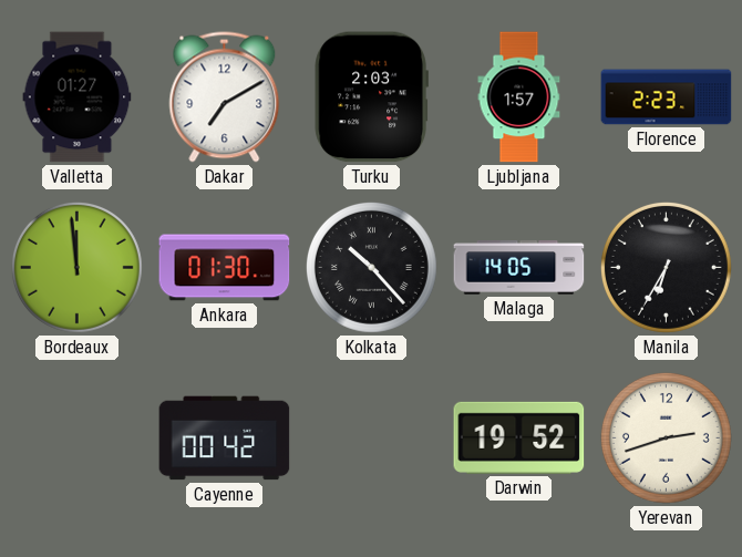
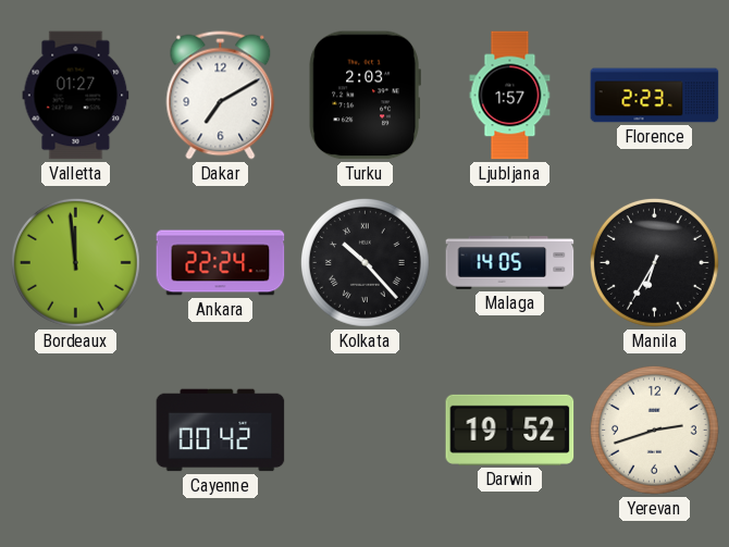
Ankara: 01:30 -> 22:24 (221, 263)
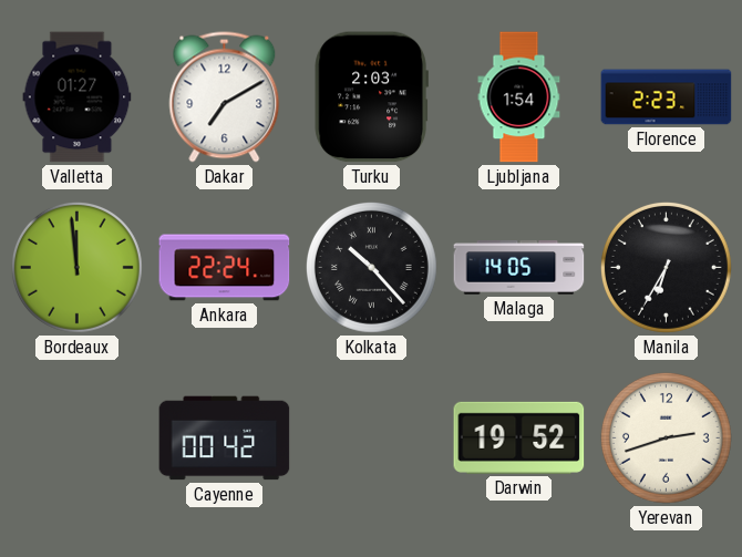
Ljubljana: 1:57 -> 1:54 (519, 97)
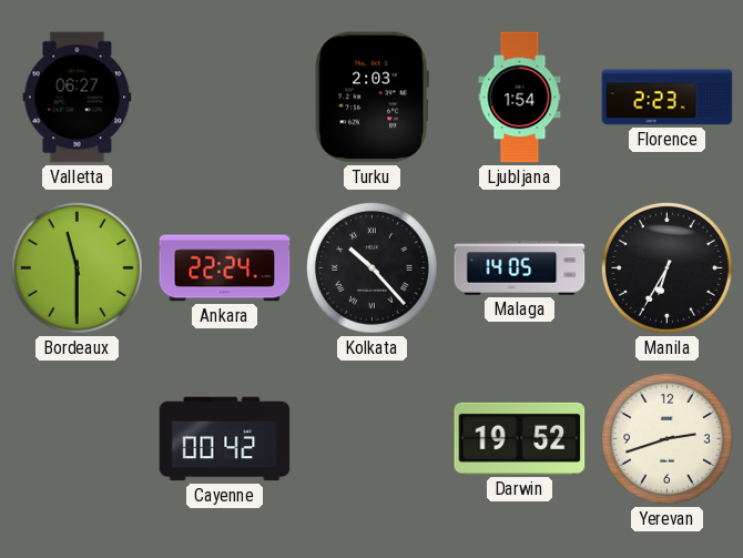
Valletta: 01:27 -> 06:27 (78, 98)
Dakar: 7:10 -> none (225, 97)
Bordeaux: 11:59 -> 11:30 (77, 267)
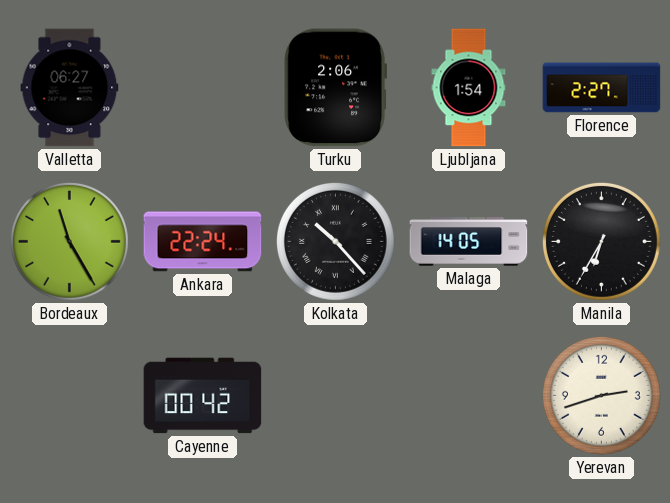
Turku: 2:03 -> 2:06 (335, 88)
Florence: 2:23 -> 2:27 (602, 88)
Bordeaux: 11:30 -> 11:25 (69, 241)
Darwin: 19:52 -> none (520, 438)
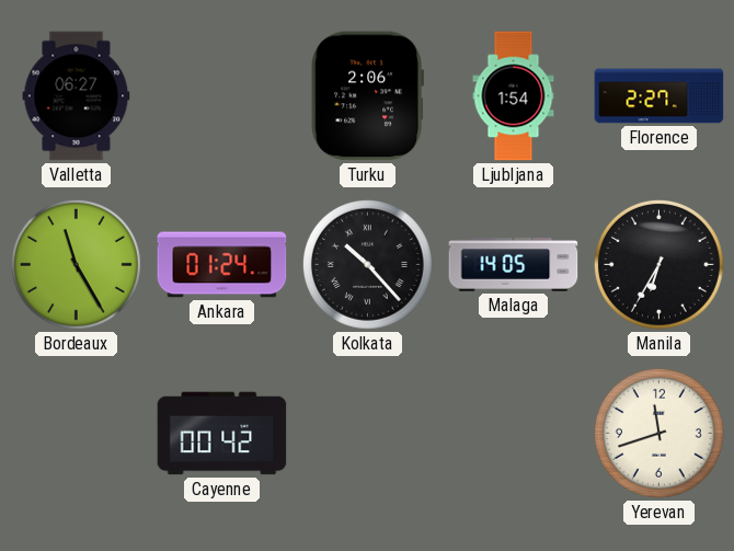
Ankara: 22:24 -> 01:24 (222, 265)
Yerevan: 2:42 -> 11:42 (658, 433)
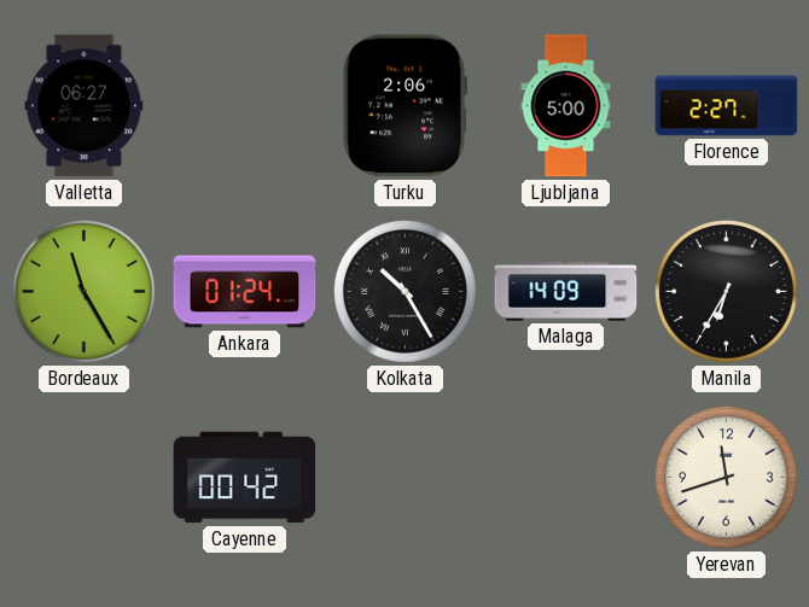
Ljubljana: 1:54 -> 5:00 (566, 106)
Kolkata: 10:23 -> 10:25 (405, 291)
Malaga: 14:05 -> 14:09 (566, 292)
